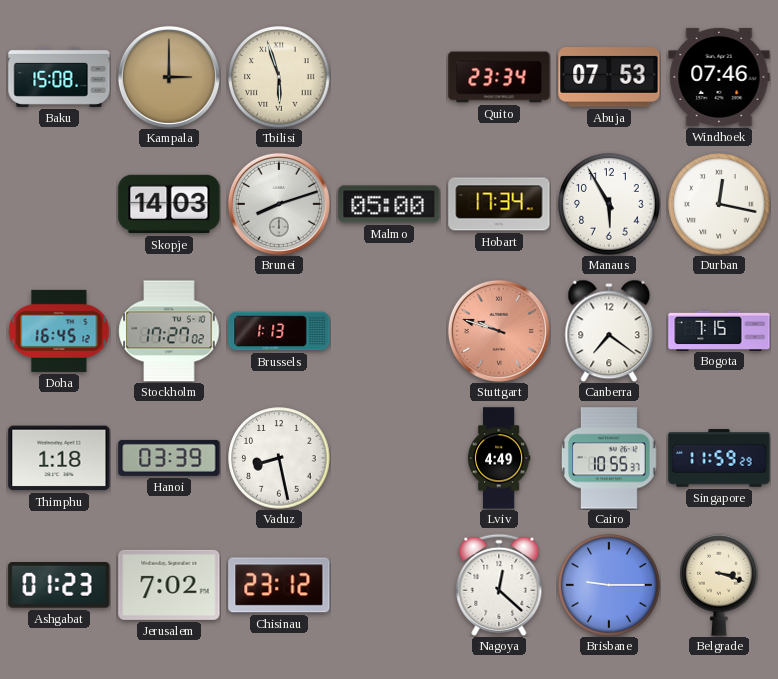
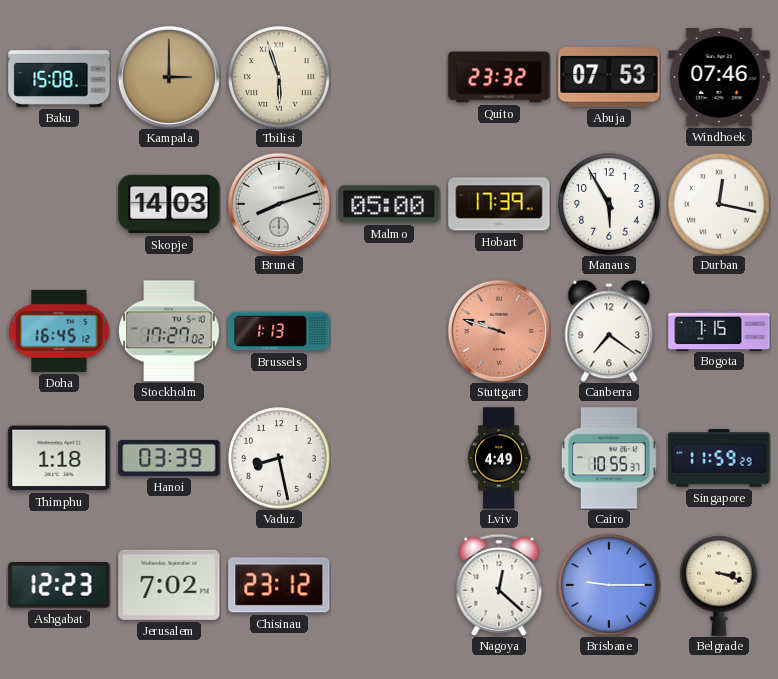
Quito: 23:34 -> 23:32 (499, 77)
Hobart: 17:34 -> 17:39 (499, 204)
Ashgabat: 01:23 -> 12:23 (59, 586)
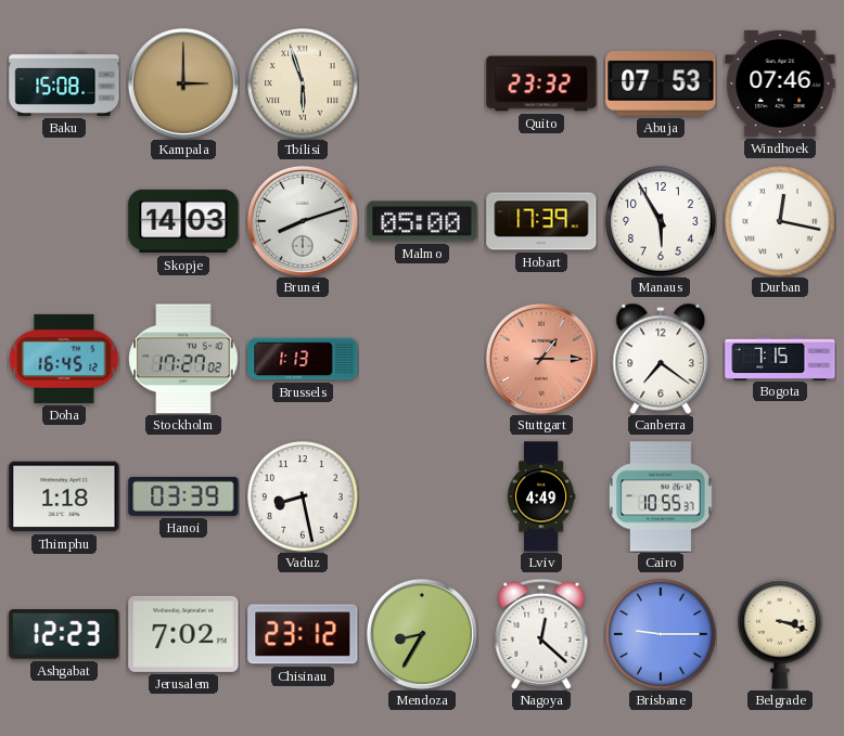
Stuttgart: 9:48 -> 1:15 (541, 359)
Singapore: 11:59 -> none (719, 458)
Mendoza: none -> 8:35 (422, 634)
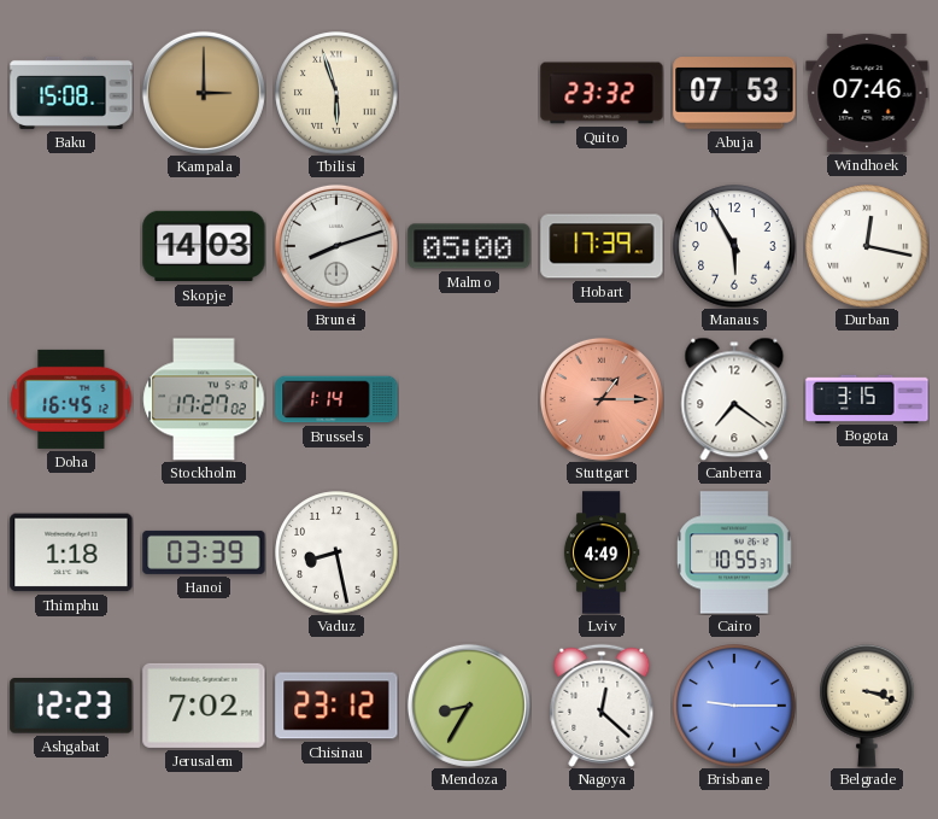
Brussels: 1:13 -> 1:14 (336, 399)
Bogota: 7:15 -> 3:15 (867, 398)
